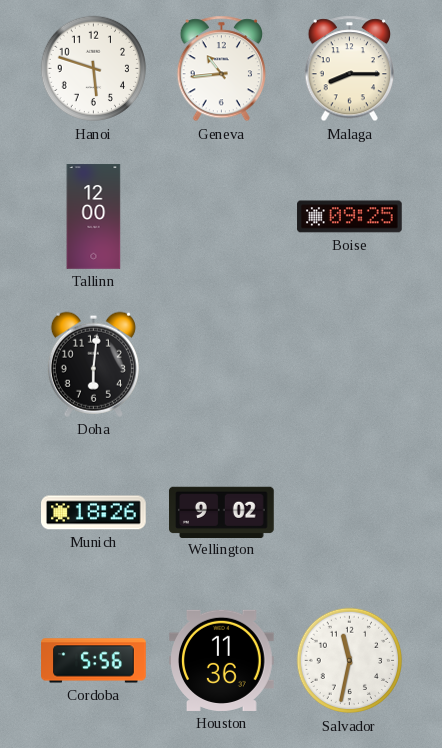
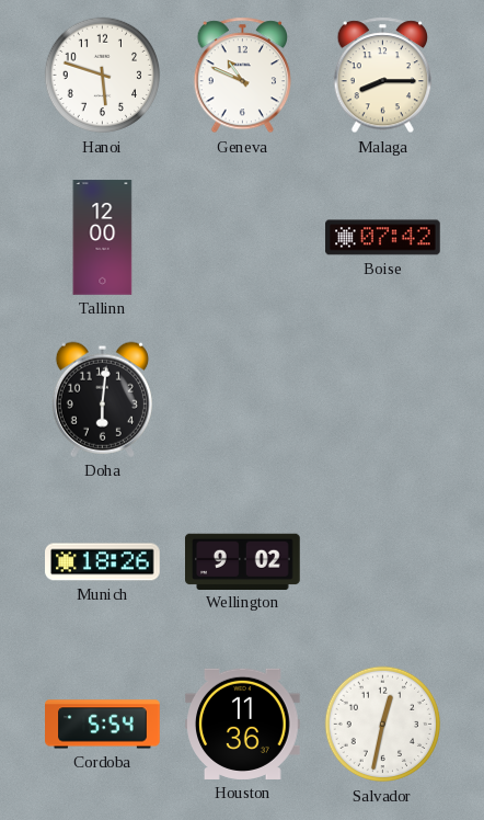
Geneva: 10:44 -> 10:49 (242, 76)
Boise: 09:25 -> 07:42 (383, 238)
Cordoba: 5:56 -> 5:54 (103, 725)
Salvador: 11:32 -> 12:32 (383, 725)
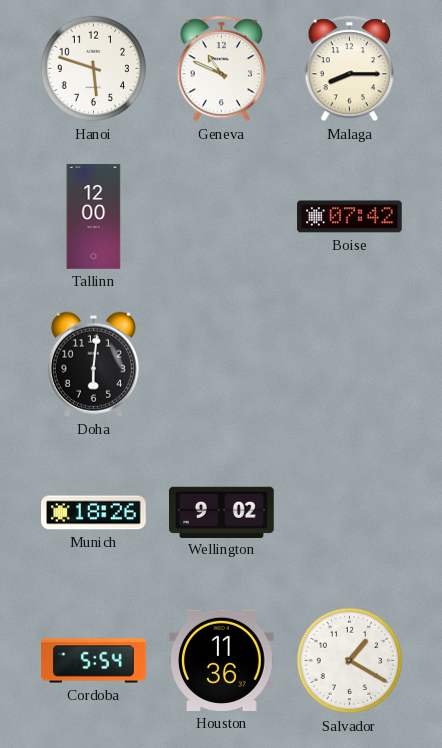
Salvador: 12:32 -> 1:20 (350, 661)
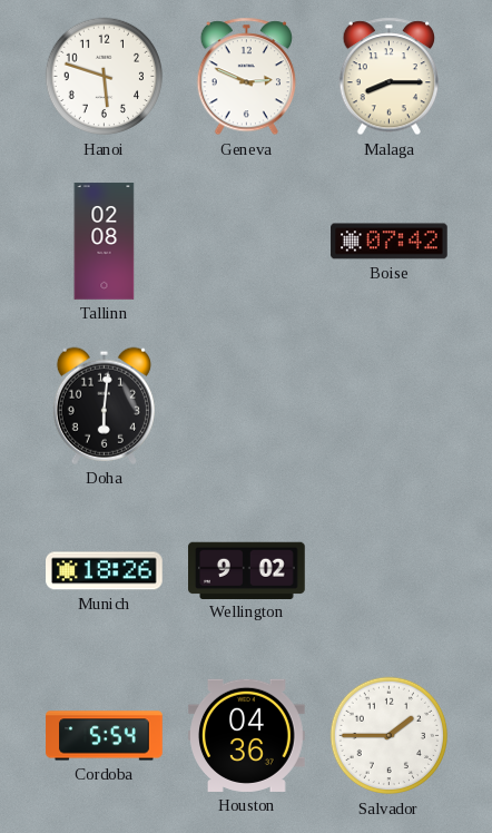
Geneva: 10:49 -> 2:49 (246, 77)
Tallinn: 12:00 -> 02:08 (105, 242)
Houston: 11:36 -> 04:36 (247, 735)
Salvador: 1:20 -> 1:45 (390, 736)
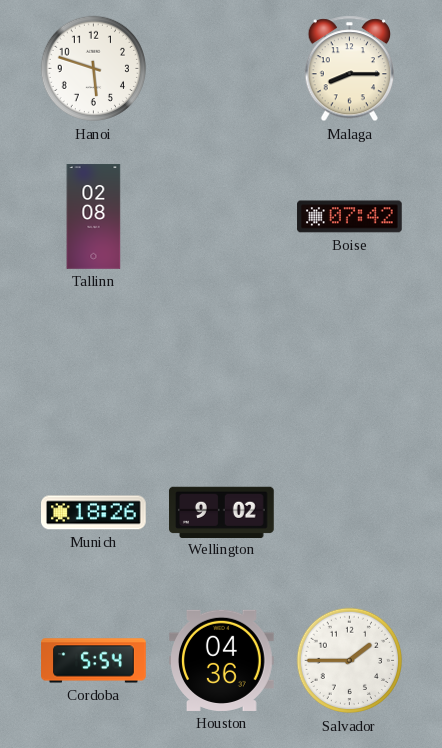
Geneva: 2:49 -> none (246, 77)
Doha: 6:01 -> none (104, 405)
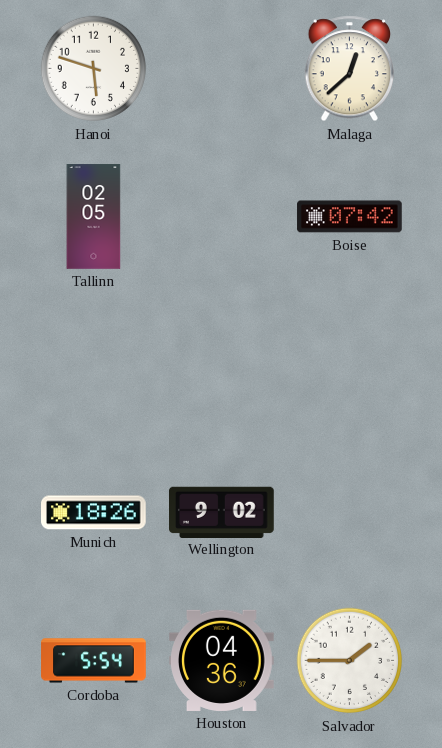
Malaga: 8:15 -> 12:38 (349, 69)
Tallinn: 02:08 -> 02:05 (94, 217)
